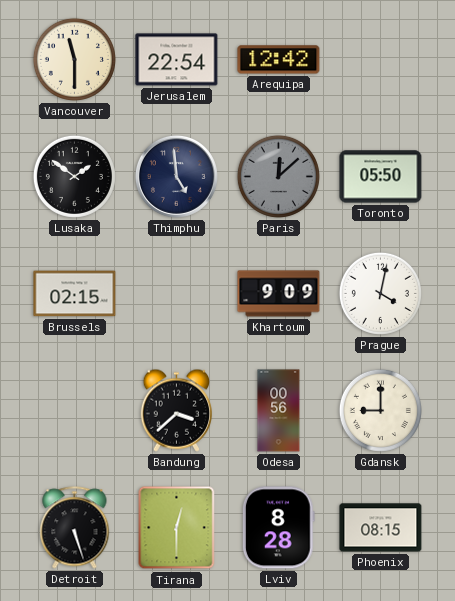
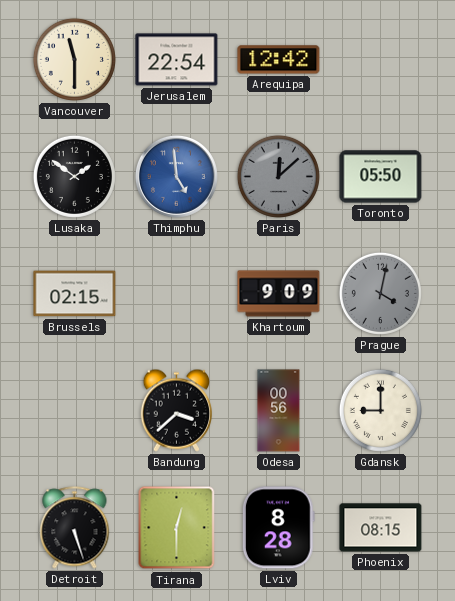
Thimphu dial: navy -> blue (176, 176)
Prague dial: white -> grey (380, 293)
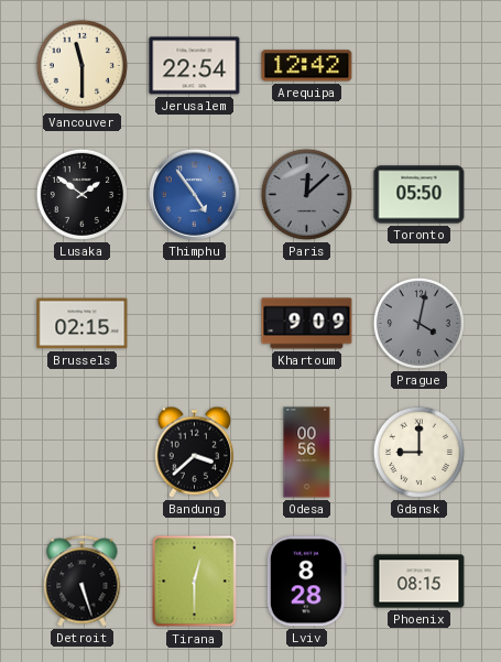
Thimphu: 4:59 -> 4:54 (194, 194)
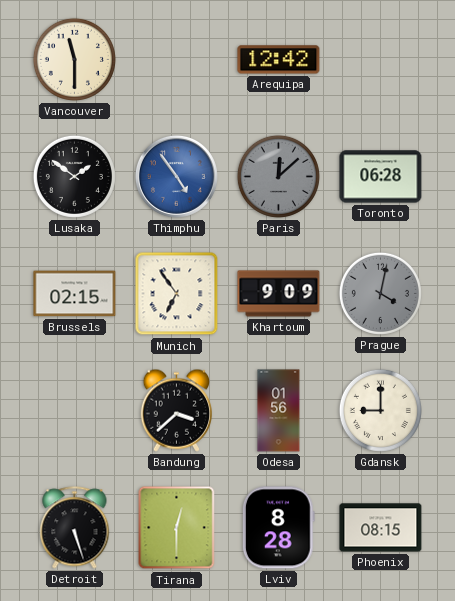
Jerusalem: 22:54 -> none (195, 66)
Toronto: 05:50 -> 06:28 (381, 177)
Munich: none -> 6:54 (177, 294)
Odesa: 00:56 -> 01:56 (279, 411)
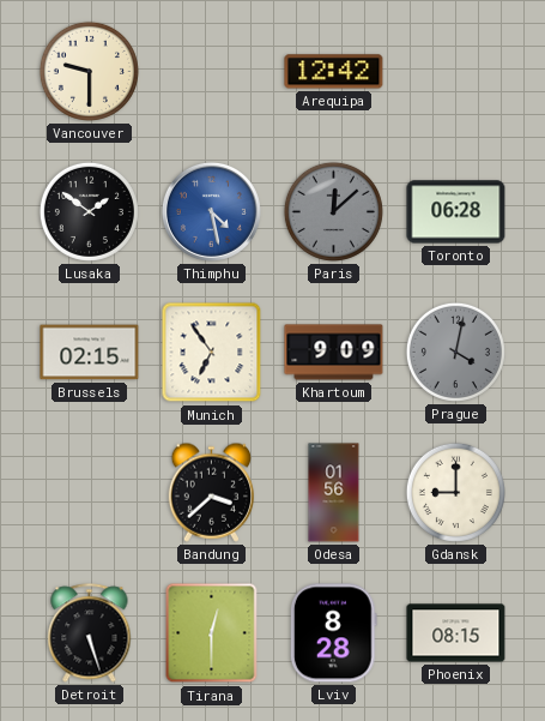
Vancouver: 11:30 -> 9:30 (89, 71)
Thimphu: 4:54 -> 4:28 (211, 211)
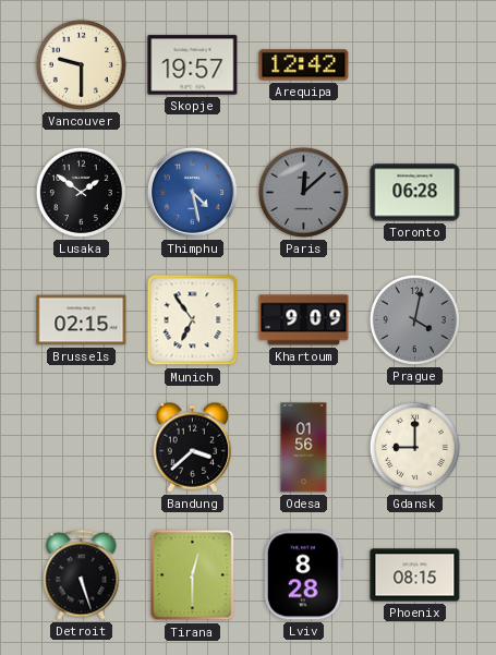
Skopje: none -> 19:57 (193, 65)
